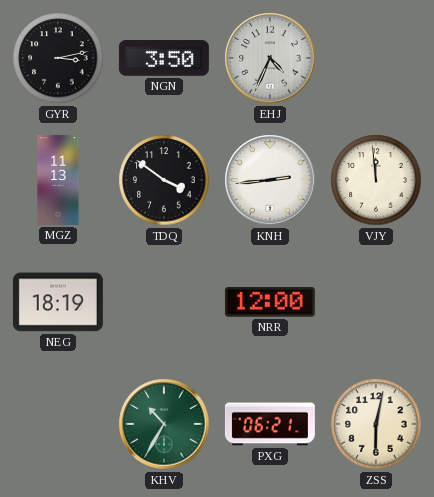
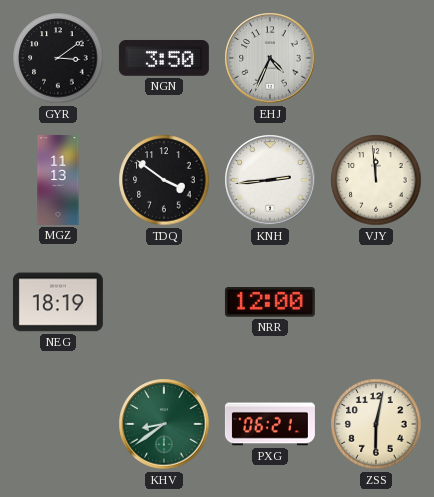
GYR: 3:13 -> 3:09 (58, 58)
KHV: 10:35 -> 8:39 (164, 424)
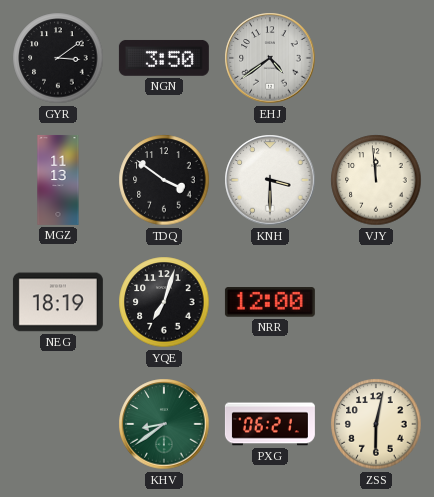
EHJ: 4:34 -> 4:39 (270, 58)
KNH: 2:44 -> 3:30 (270, 180)
YQE: none -> 7:03 (164, 302)
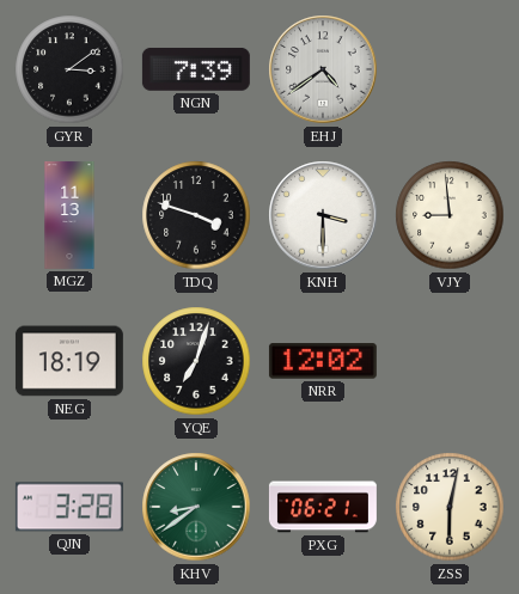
NGN: 3:50 -> 7:39 (196, 69)
TDQ: 3:51 -> 3:48 (196, 215)
VJY: 11:59 -> 8:59 (450, 215)
NRR: 12:00 -> 12:02 (323, 361)
QJN: none -> 3:28 (69, 507)
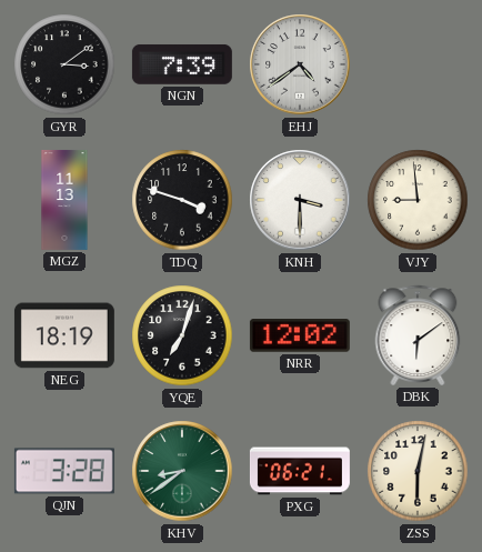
DBK: none -> 6:09 (418, 335)
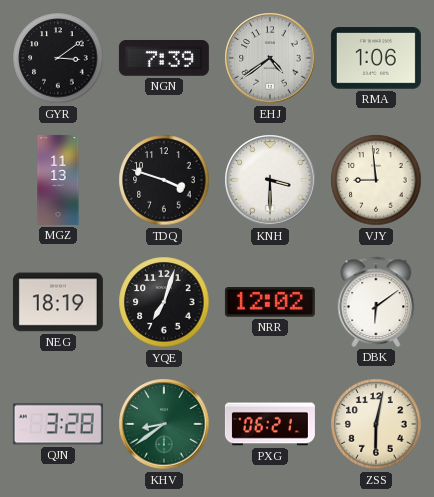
RMA: none -> 1:06 (376, 58)
